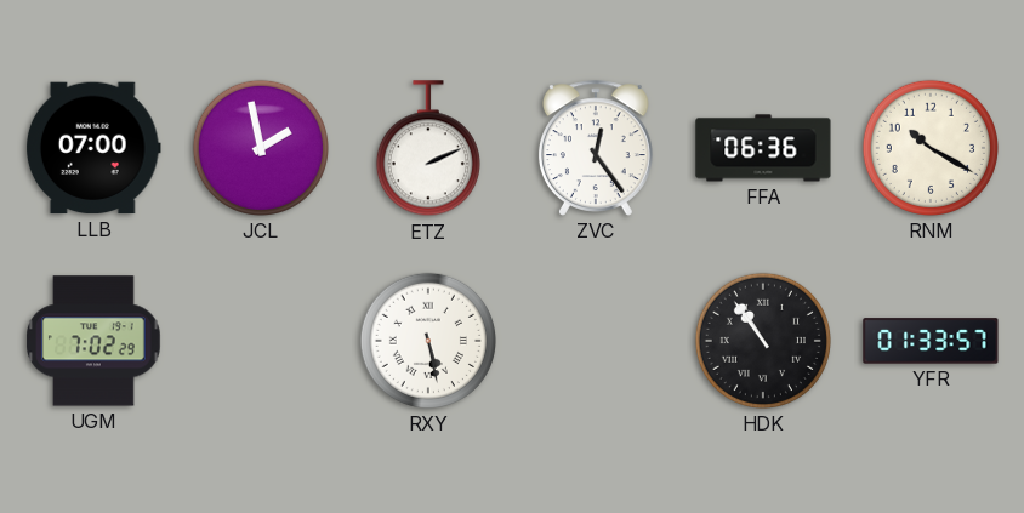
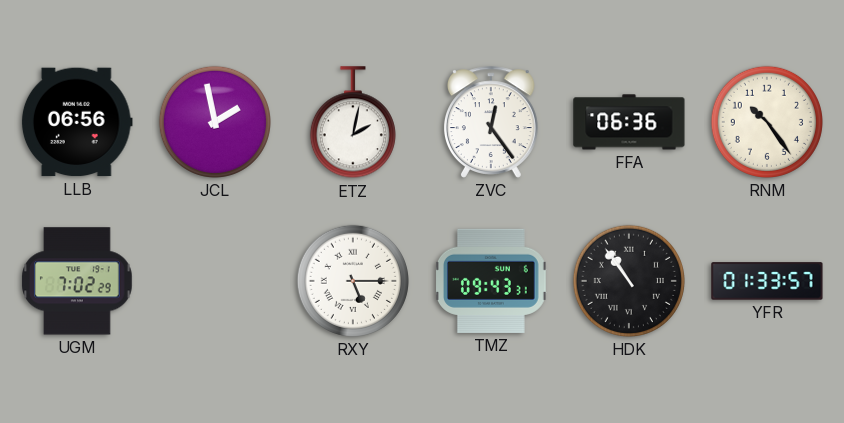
LLB: 07:00 -> 06:56 (77, 122)
ETZ: 2:11 -> 2:02 (353, 123)
RNM: 10:20 -> 10:24 (767, 122)
RXY: 5:28 -> 5:15 (353, 281)
TMZ: none -> 09:43 (492, 281)
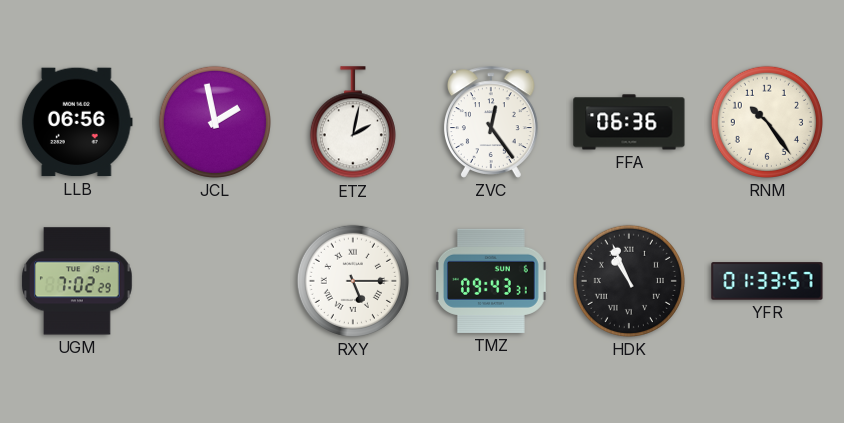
HDK: 10:54 -> 10:56 (629, 281)
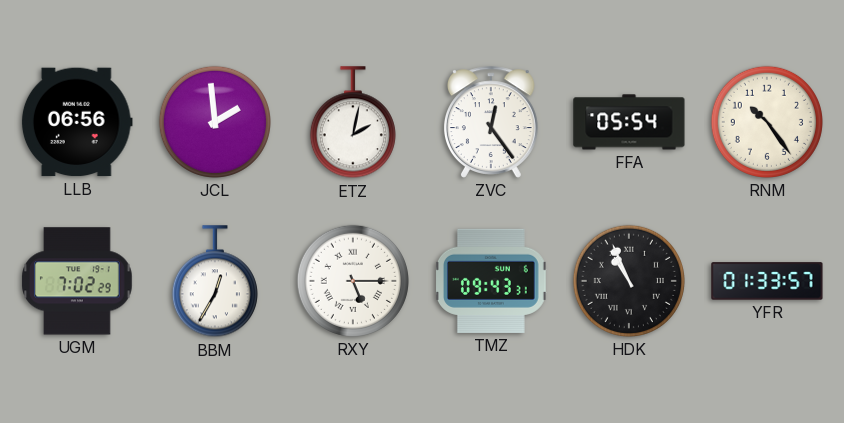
JCL: 1:58 -> 1:59 (215, 122)
FFA: 06:36 -> 05:54 (629, 122)
BBM: none -> 12:35 (215, 282)
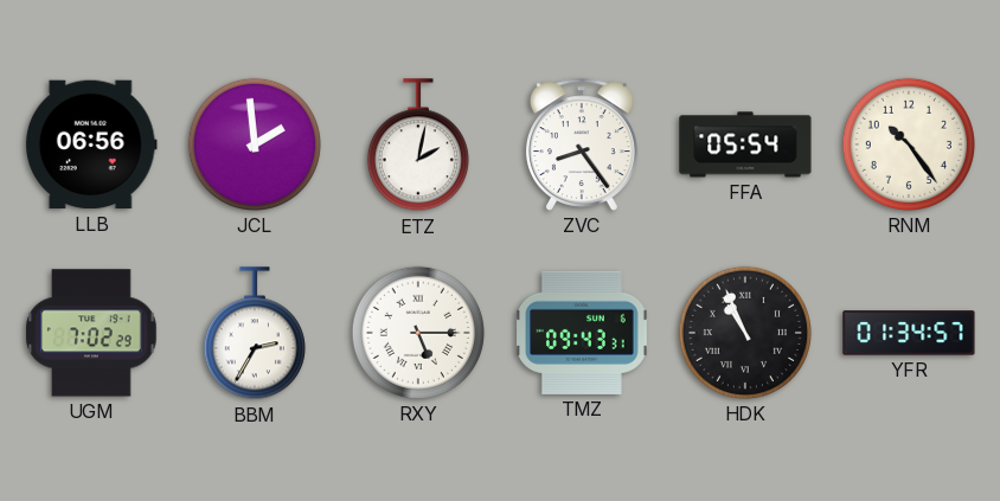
ZVC: 12:24 -> 8:24 (582, 144)
BBM: 12:35 -> 2:35 (255, 334)
YFR: 01:33 -> 01:34 (909, 333)
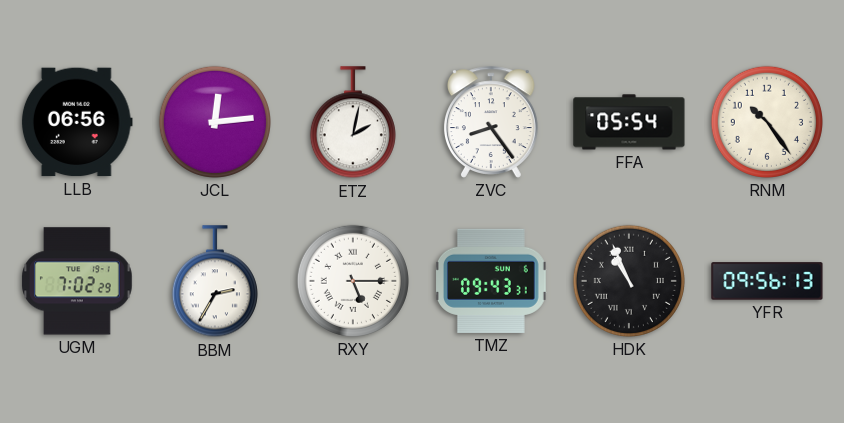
JCL: 1:59 -> 12:14 (215, 122)
YFR: 01:34 -> 09:56 (767, 281)
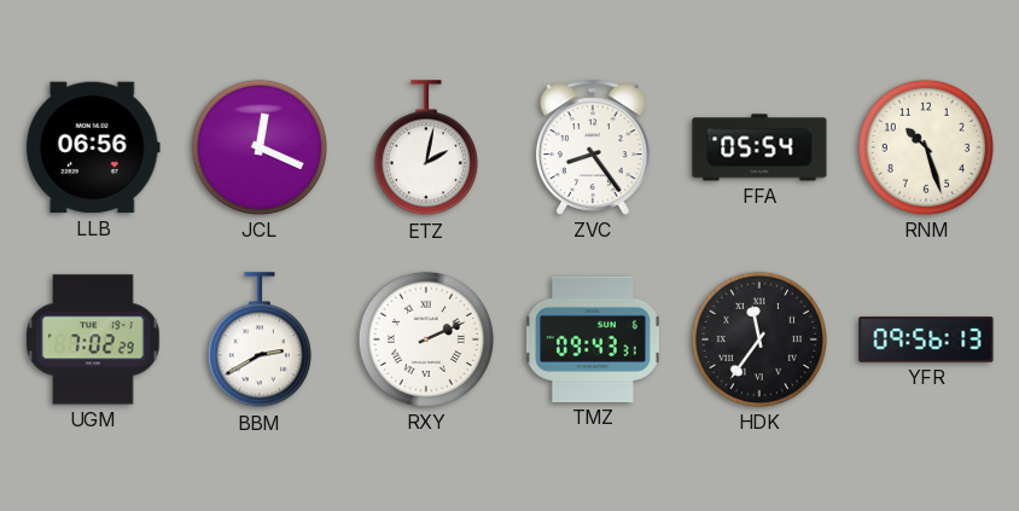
JCL: 12:14 -> 12:19 (260, 147)
RNM: 10:24 -> 10:27 (926, 147)
BBM: 2:35 -> 2:40 (260, 341)
RXY: 5:15 -> 2:11 (426, 339)
HDK: 10:56 -> 11:36 (759, 339)
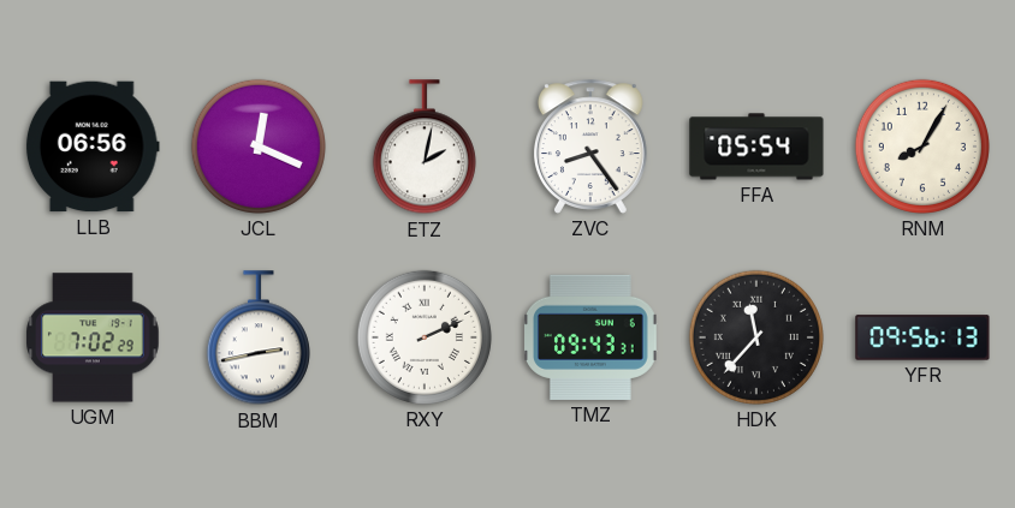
RNM: 10:27 -> 8:05 (922, 147)
BBM: 2:40 -> 2:43 (259, 339)
HDK: 11:36 -> 11:37 (756, 337)
